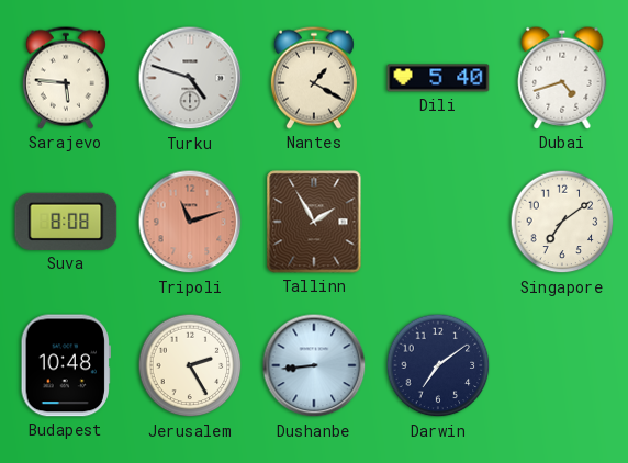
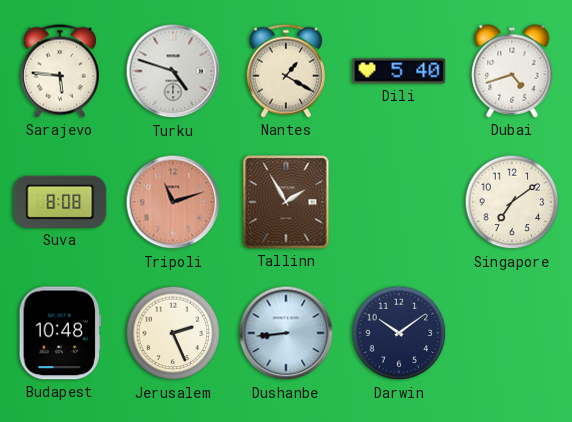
Jerusalem: 2:25 -> 2:26 (173, 333)
Darwin: 7:09 -> 10:09 (399, 333)
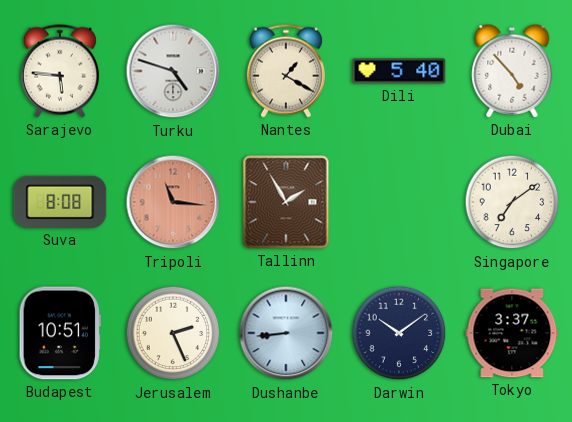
Dubai: 4:42 -> 4:53 (512, 71)
Tripoli: 11:12 -> 11:16 (173, 202)
Budapest: 10:48 -> 10:51 (60, 333)
Tokyo: none -> 3:37 (512, 333)
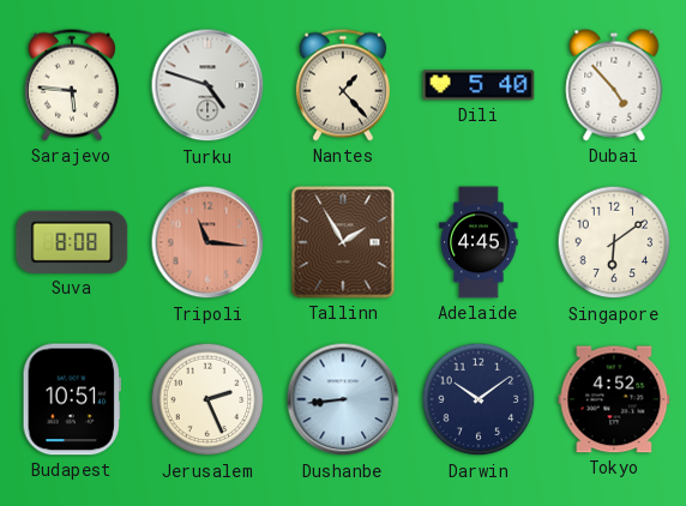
Nantes: 1:20 -> 1:23 (343, 85)
Adelaide: none -> 4:45 (479, 242)
Singapore: 7:09 -> 6:09 (614, 242)
Tokyo: 3:37 -> 4:52 (614, 399)
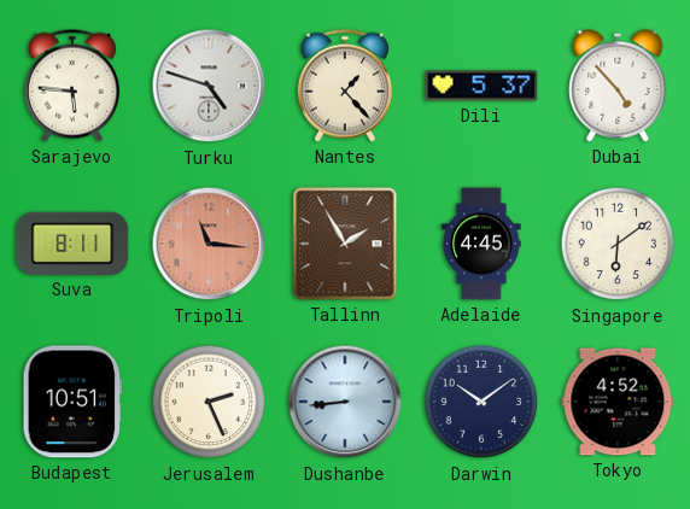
Dili: 5:40 -> 5:37 (481, 86)
Suva: 8:08 -> 8:11 (72, 244)
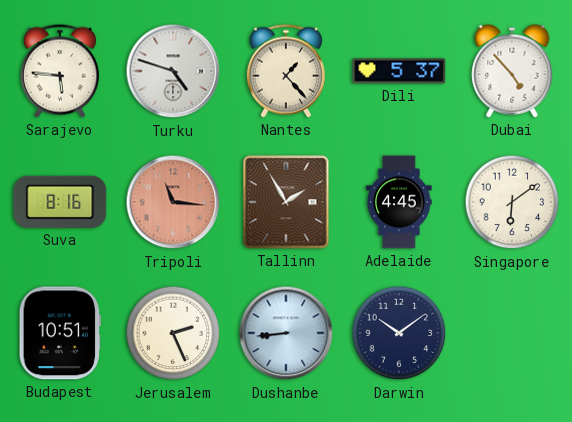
Suva: 8:11 -> 8:16 (60, 202)
Tokyo: 4:52 -> none (618, 402)
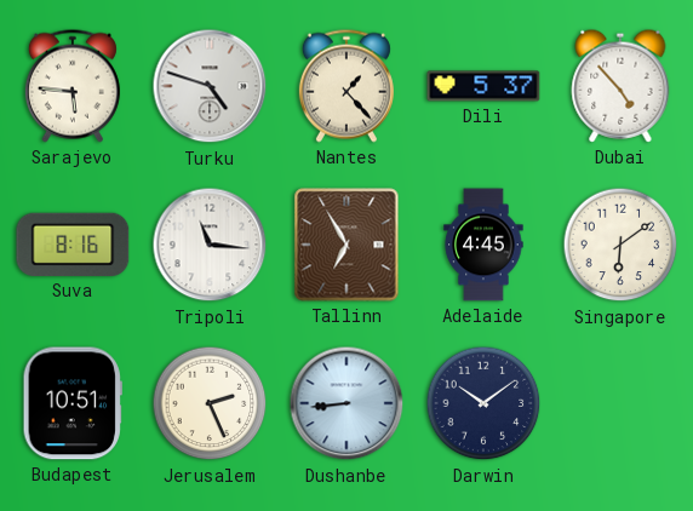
Tripoli dial: salmon -> white (210, 245)
Tallinn: 1:55 -> 6:55 (346, 245)
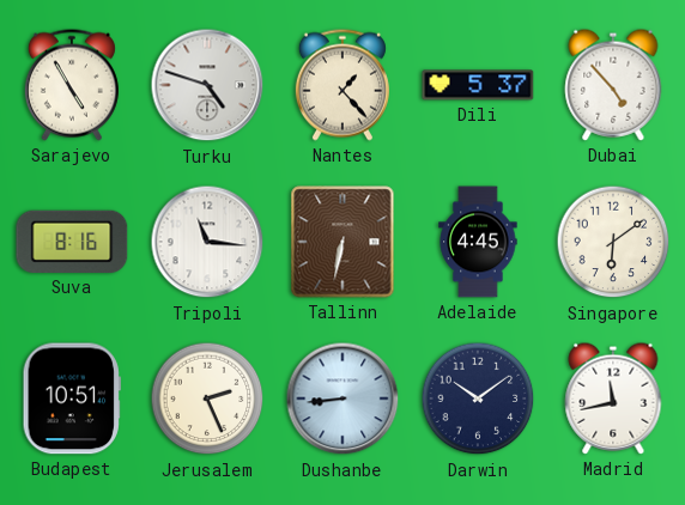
Sarajevo: 5:46 -> 4:55 (72, 85)
Tallinn: 6:55 -> 6:32 (342, 242)
Madrid: none -> 11:43 (613, 398)
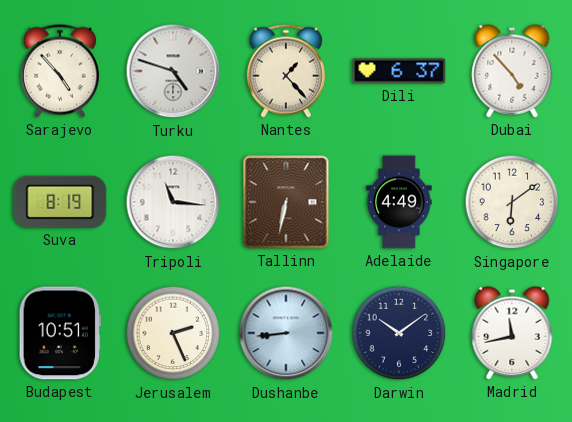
Sarajevo: 4:55 -> 4:53 (60, 71)
Dili: 5:37 -> 6:37 (399, 71)
Suva: 8:16 -> 8:19 (60, 202)
Adelaide: 4:45 -> 4:49 (399, 202)
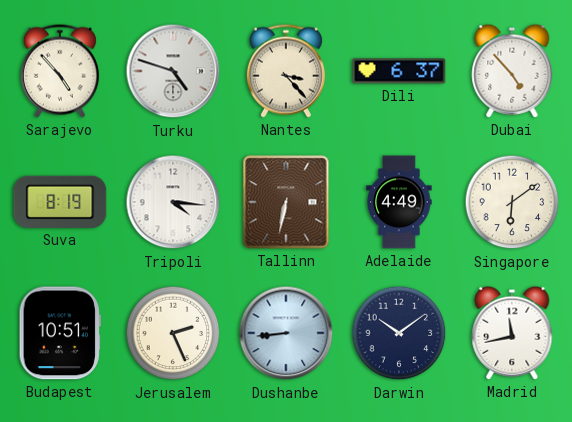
Nantes: 1:23 -> 3:23 (286, 71)
Tripoli: 11:16 -> 4:16 (173, 202)
